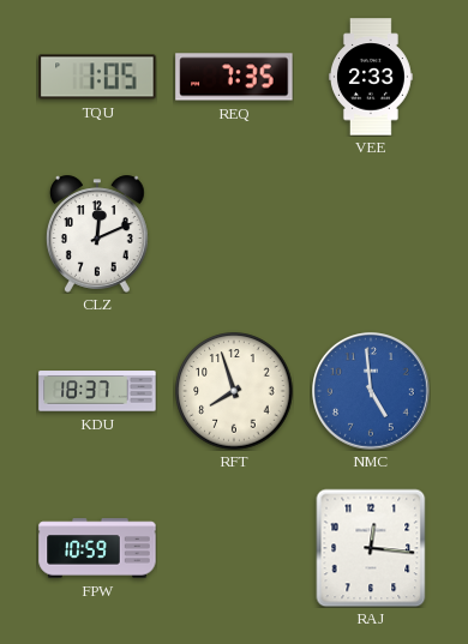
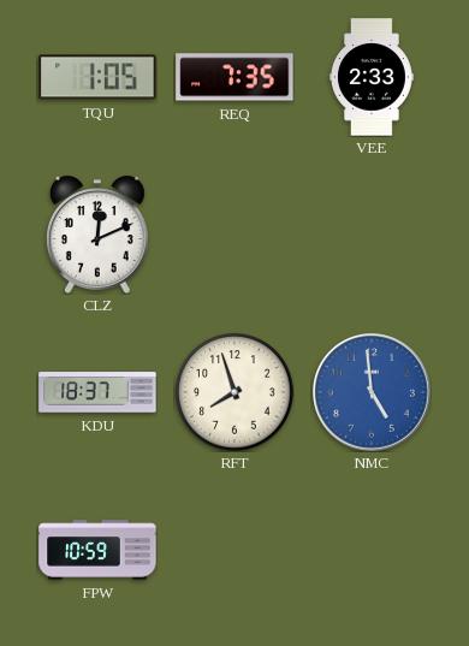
RAJ: 12:16 -> none (371, 548)
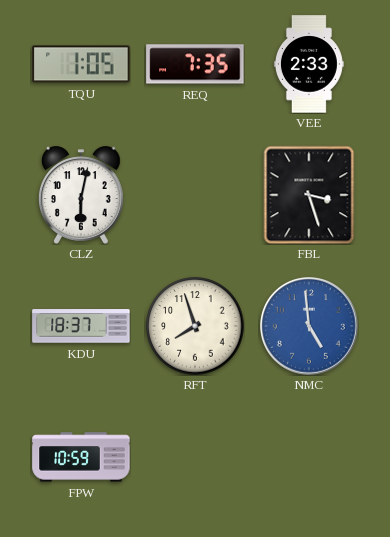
CLZ: 12:11 -> 6:02 (81, 195)
FBL: none -> 3:27 (309, 195)
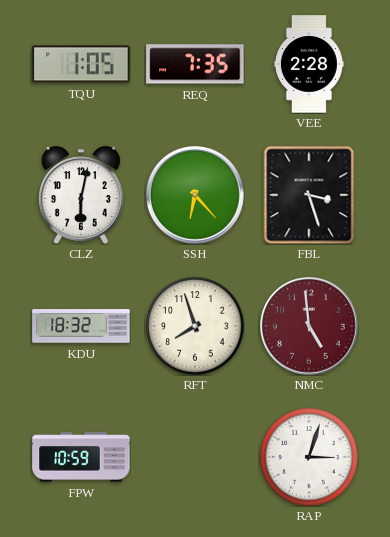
VEE: 2:33 -> 2:28 (309, 64)
SSH: none -> 6:23 (196, 196)
KDU: 18:37 -> 18:32 (81, 326)
NMC dial: blue -> burgundy (310, 327)
RAP: none -> 3:03 (309, 457)
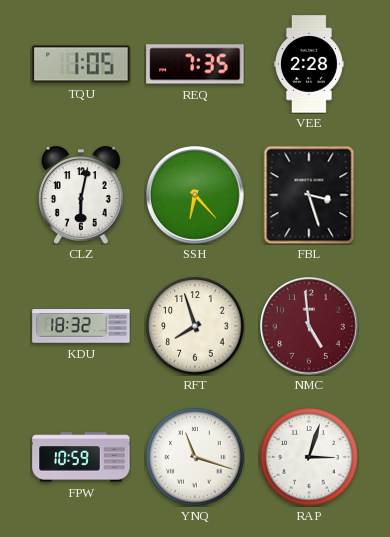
YNQ: none -> 11:18 (195, 457)
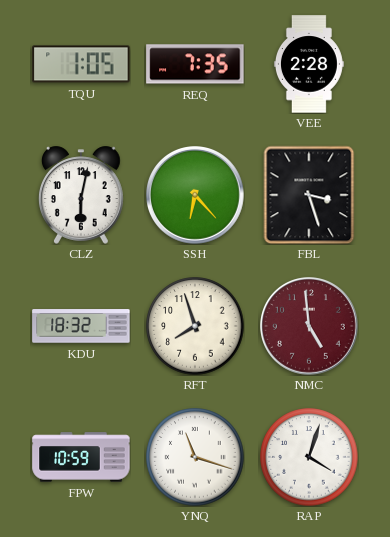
RAP: 3:03 -> 4:03 (309, 457)
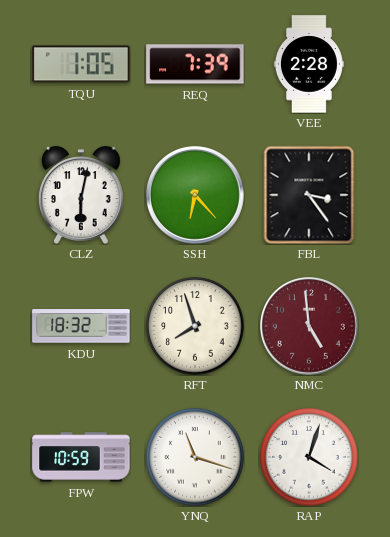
REQ: 7:35 -> 7:39 (195, 64)
FBL: 3:27 -> 3:24 (309, 195)
